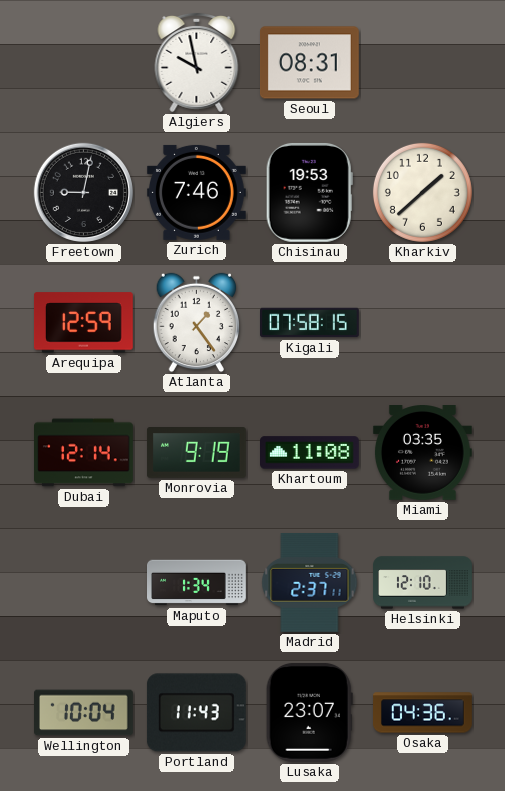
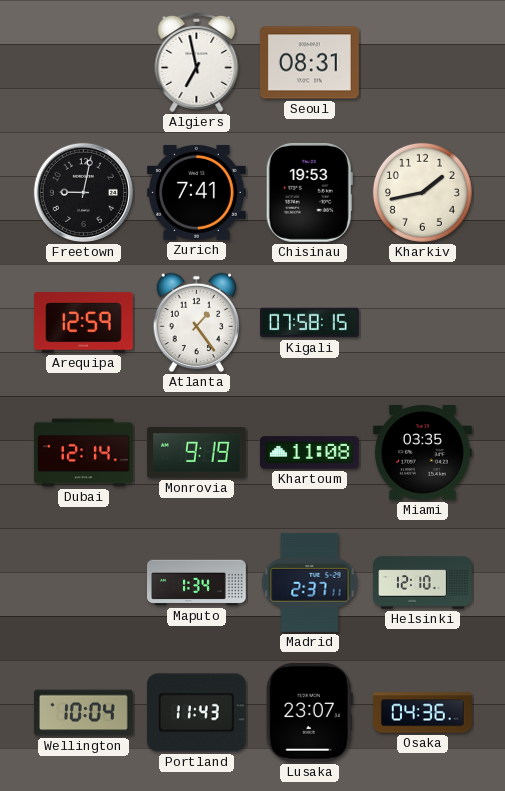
Algiers: 9:58 -> 6:58 (197, 62)
Zurich: 7:46 -> 7:41 (196, 192)
Kharkiv: 1:38 -> 1:43 (422, 192)
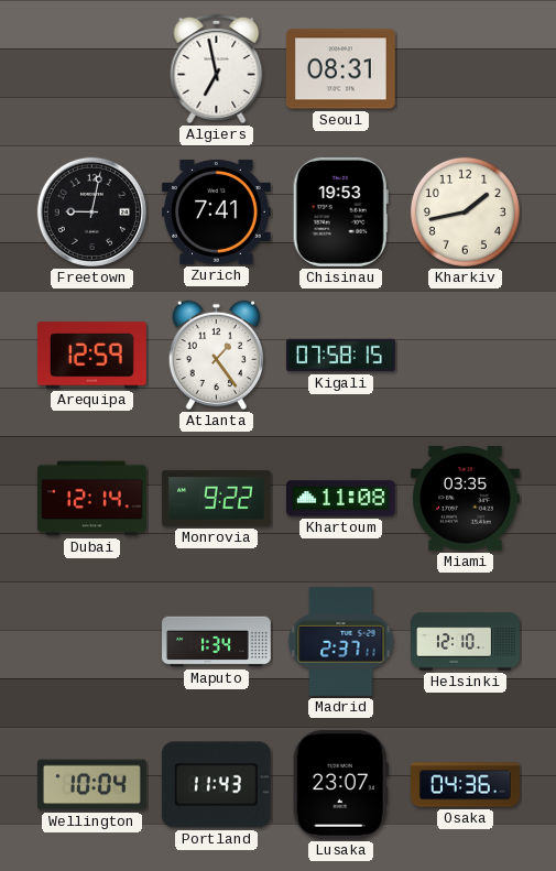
Monrovia: 9:19 -> 9:22 (217, 499)
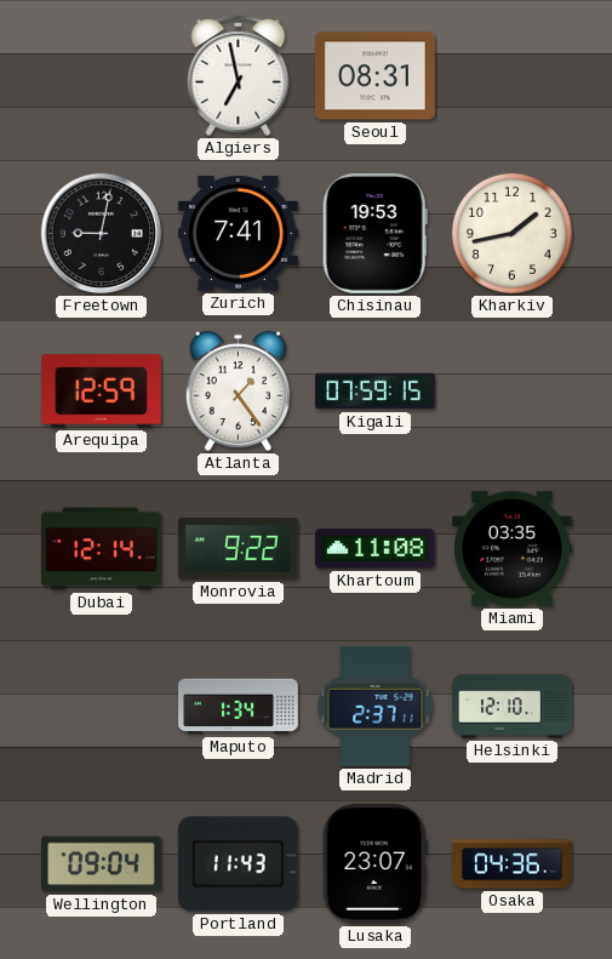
Kigali: 07:58 -> 07:59 (376, 392)
Wellington: 10:04 -> 09:04 (102, 864)
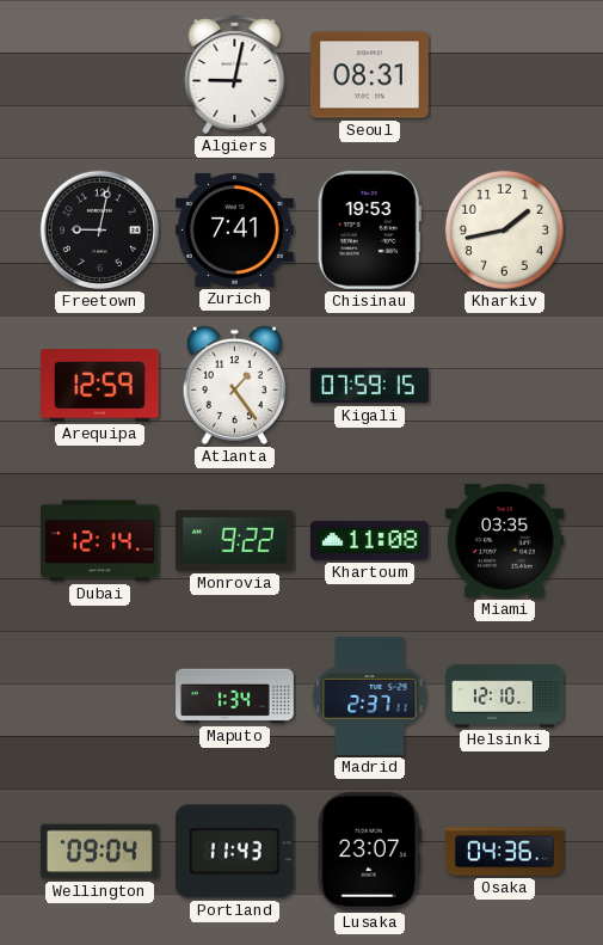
Algiers: 6:58 -> 9:02 (235, 74)
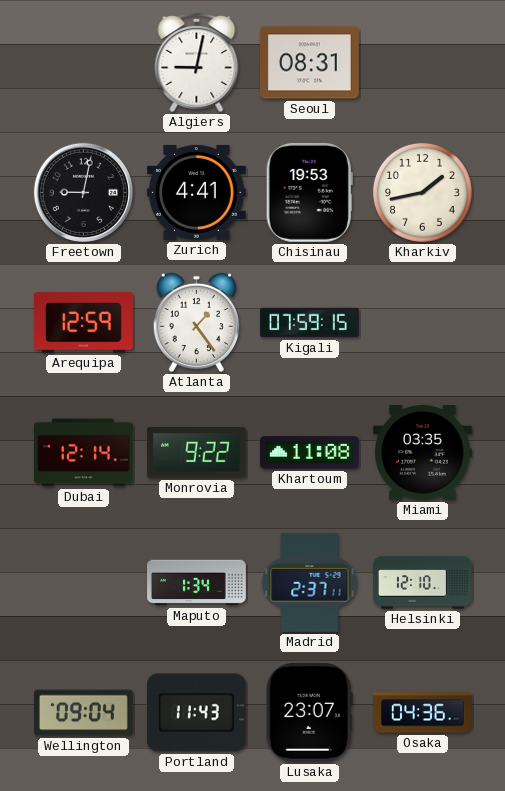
Zurich: 7:41 -> 4:41 (196, 192)
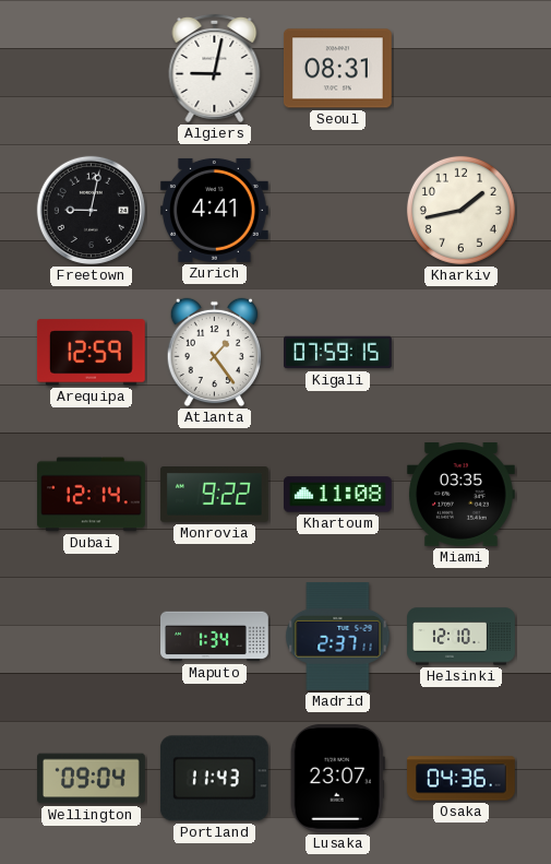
Chisinau: 19:53 -> none (309, 192)
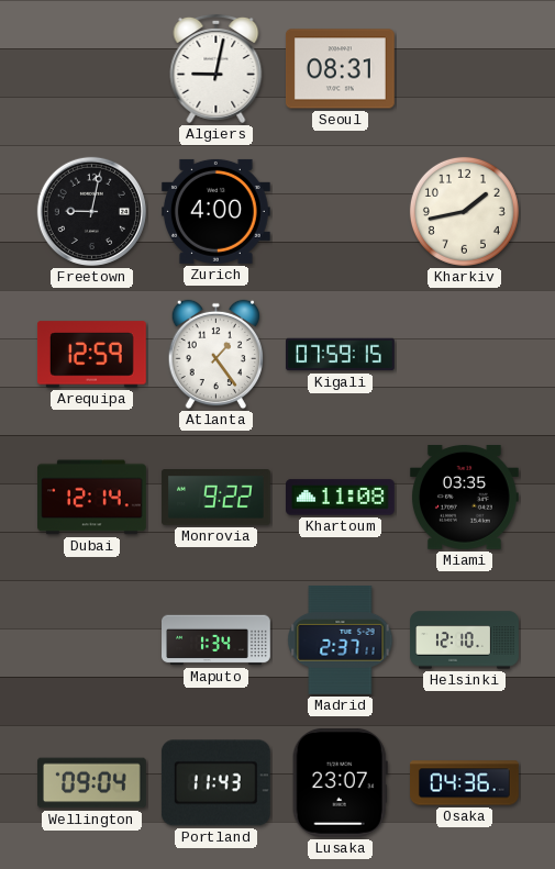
Zurich: 4:41 -> 4:00 (215, 211)
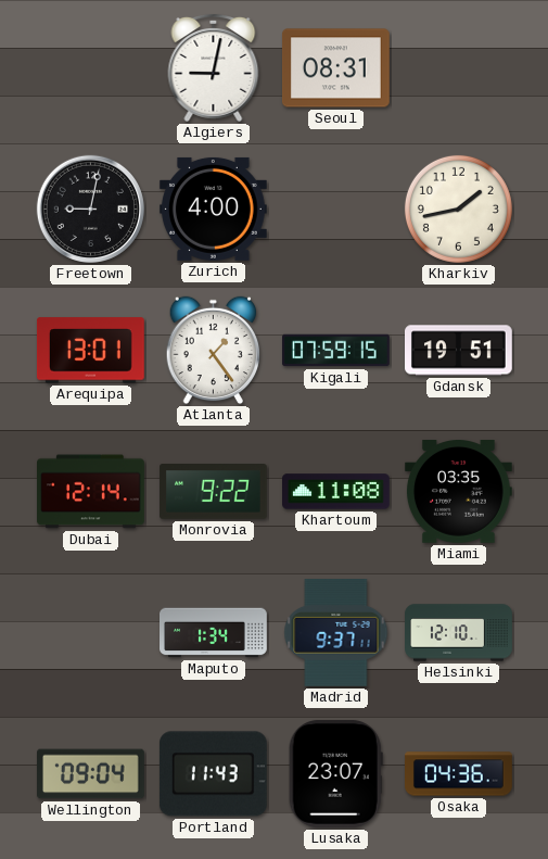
Arequipa: 12:59 -> 13:01 (90, 351)
Gdansk: none -> 19:51 (459, 351)
Madrid: 2:37 -> 9:37 (336, 633)
